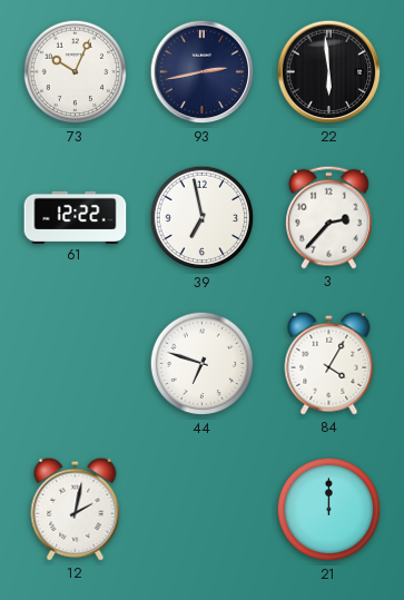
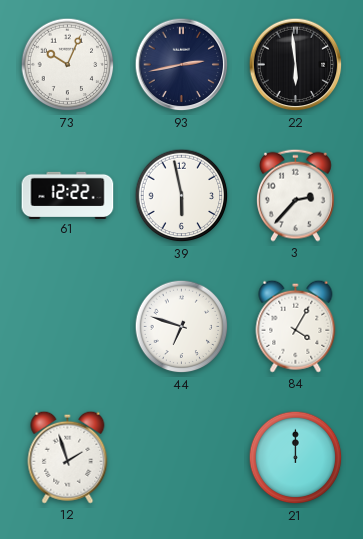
39: 6:58 -> 5:58 (182, 196)
12: 2:02 -> 1:57 (68, 457)
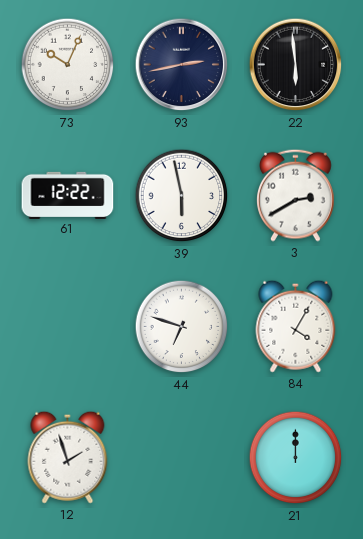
3: 2:37 -> 2:40 (296, 195)
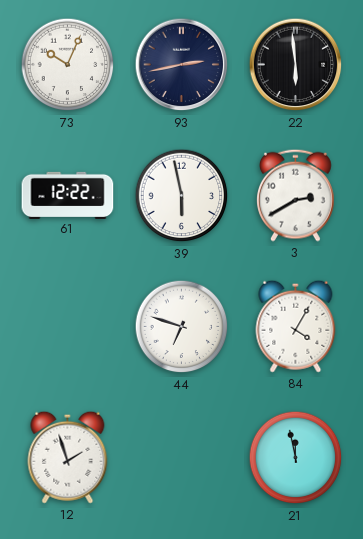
21: 12:00 -> 11:58 (296, 458)
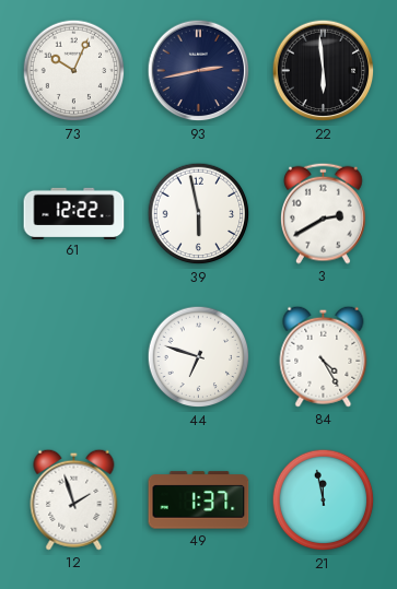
84: 4:05 -> 4:25 (324, 356)
49: none -> 1:37 (199, 500)
